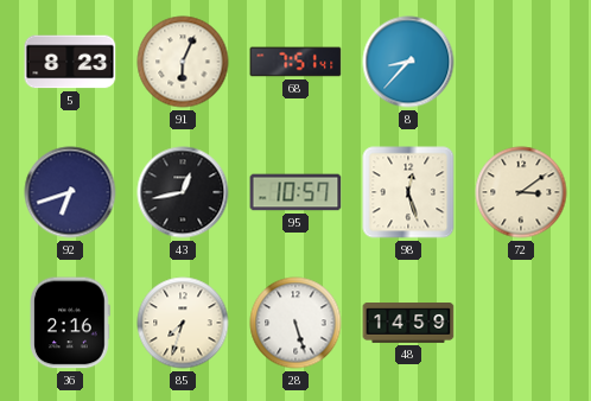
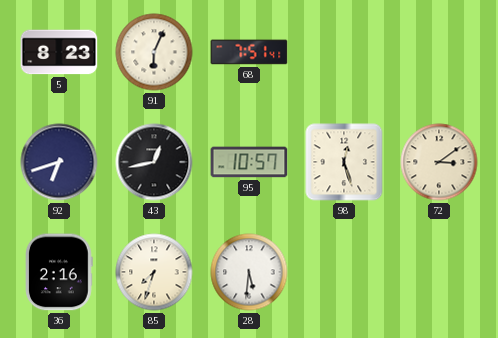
8: 8:37 -> none (408, 62)
28: 5:27 -> 5:31 (249, 272)
48: 14:59 -> none (408, 324)
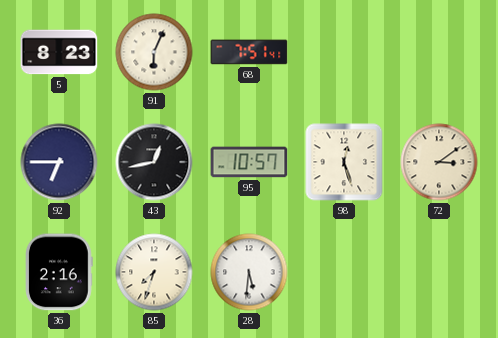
92: 6:42 -> 6:45 (59, 162)
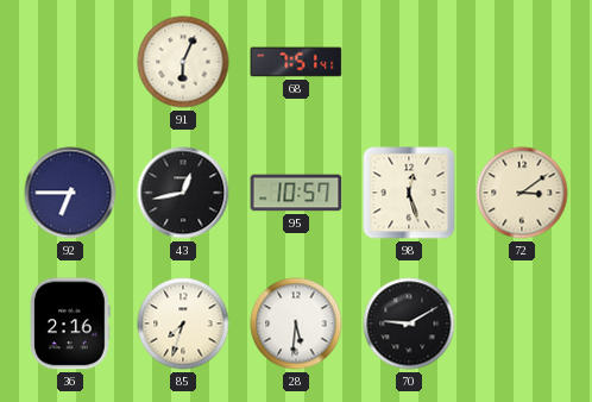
5: 8:23 -> none (59, 52)
70: none -> 9:10 (409, 324)
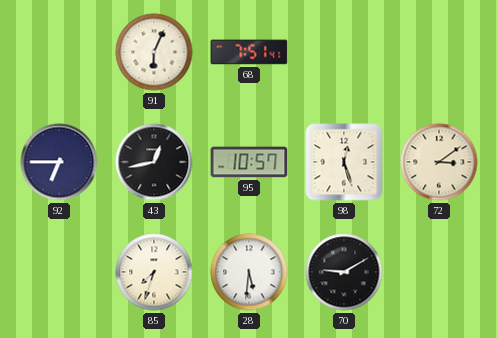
36: 2:16 -> none (71, 324)
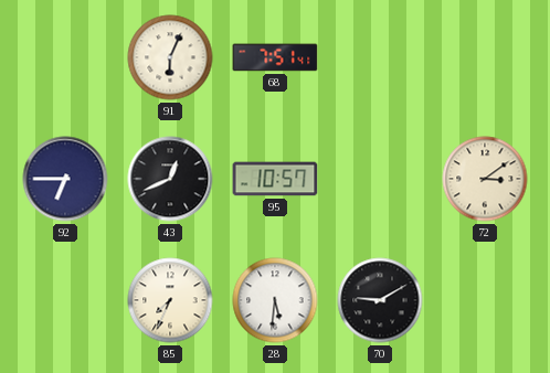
43: 12:43 -> 12:41 (170, 179)
98: 12:27 -> none (344, 162)
85: 7:33 -> 7:34 (170, 300)
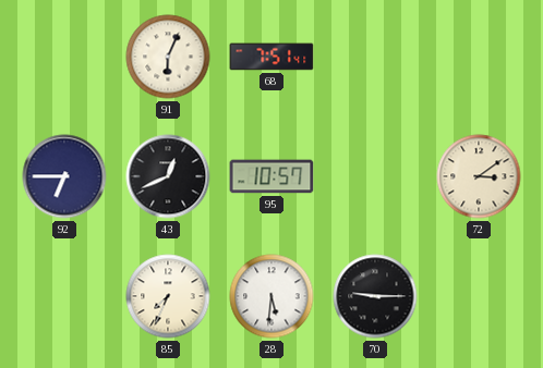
70: 9:10 -> 9:15 (375, 296)
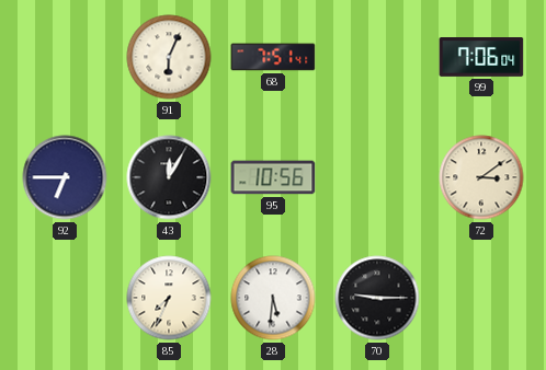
99: none -> 7:06 (481, 58)
43: 12:41 -> 12:05 (169, 177)
95: 10:57 -> 10:56 (273, 177)
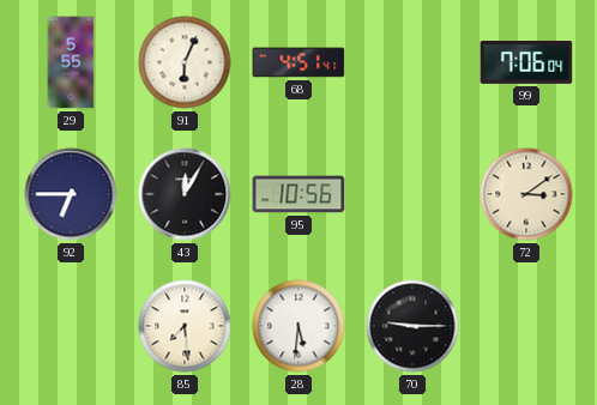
29: none -> 5:55 (71, 62)
68: 7:51 -> 4:51 (298, 62)
85: 7:34 -> 7:29 (185, 326)
